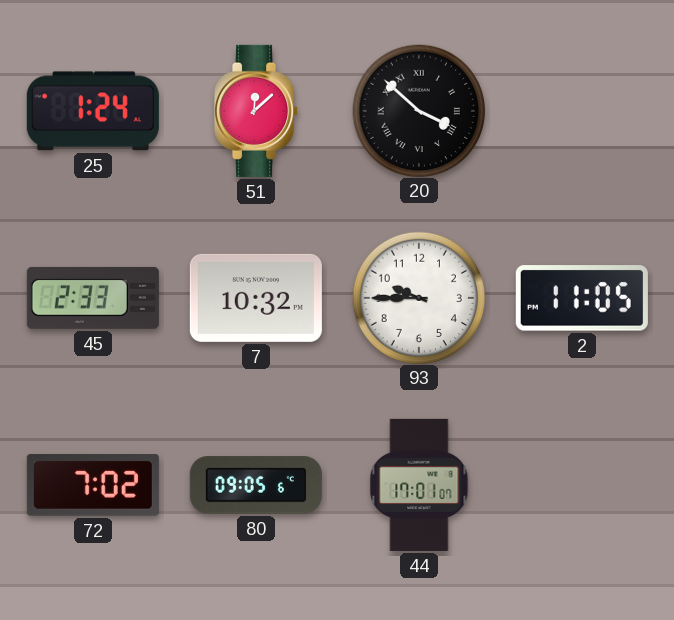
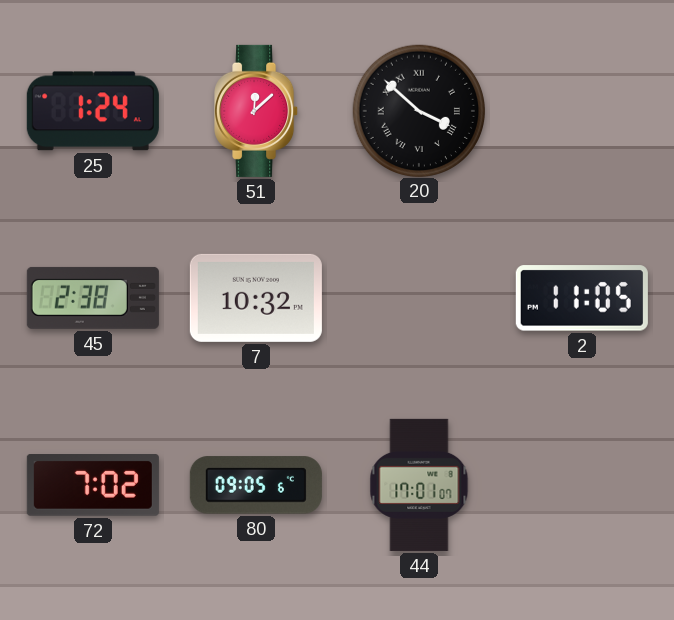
45: 2:33 -> 2:38 (93, 298)
93: 9:45 -> none (418, 297)
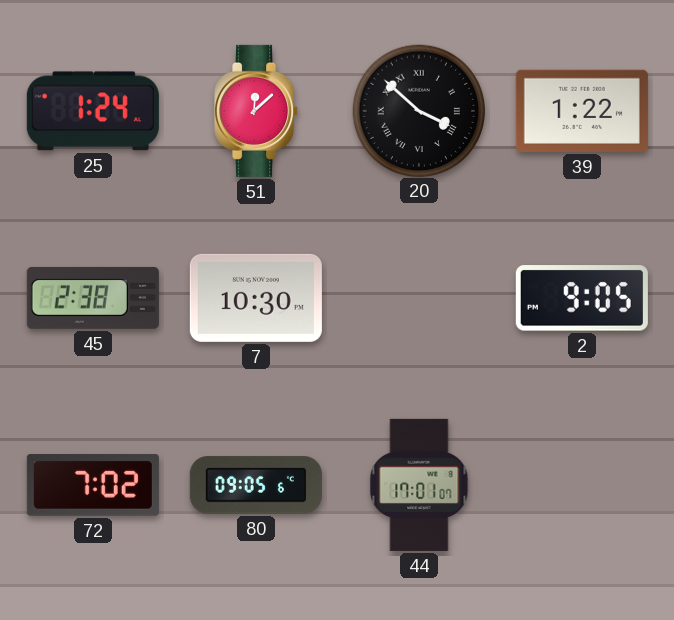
39: none -> 1:22 (582, 111)
7: 10:32 -> 10:30 (256, 298)
2: 11:05 -> 9:05 (582, 298)
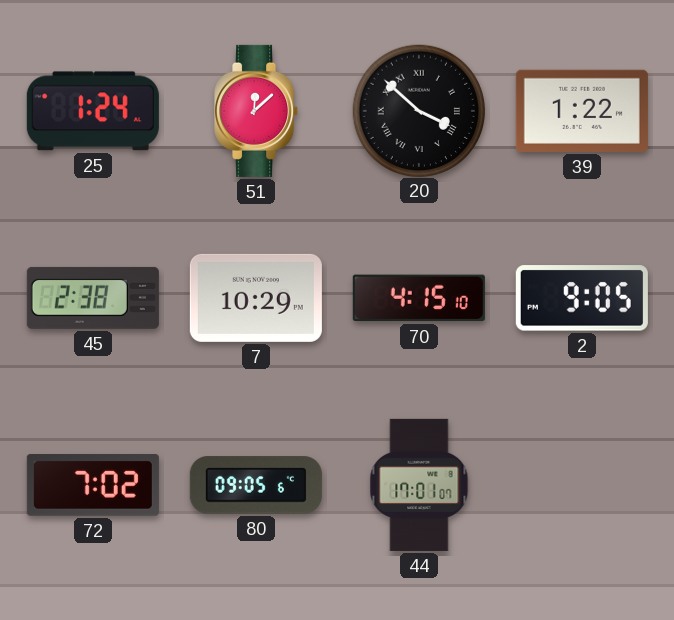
7: 10:30 -> 10:29 (256, 298)
70: none -> 4:15 (419, 298)
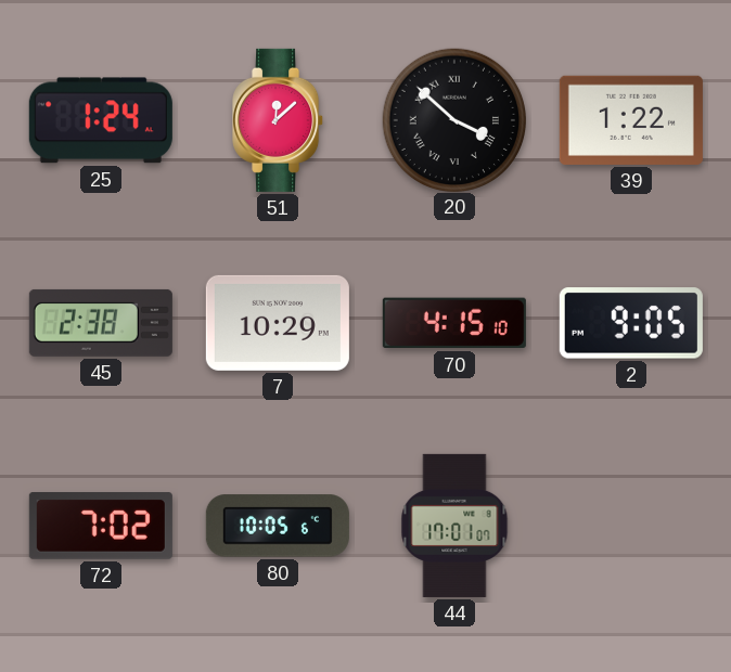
80: 09:05 -> 10:05 (278, 526)
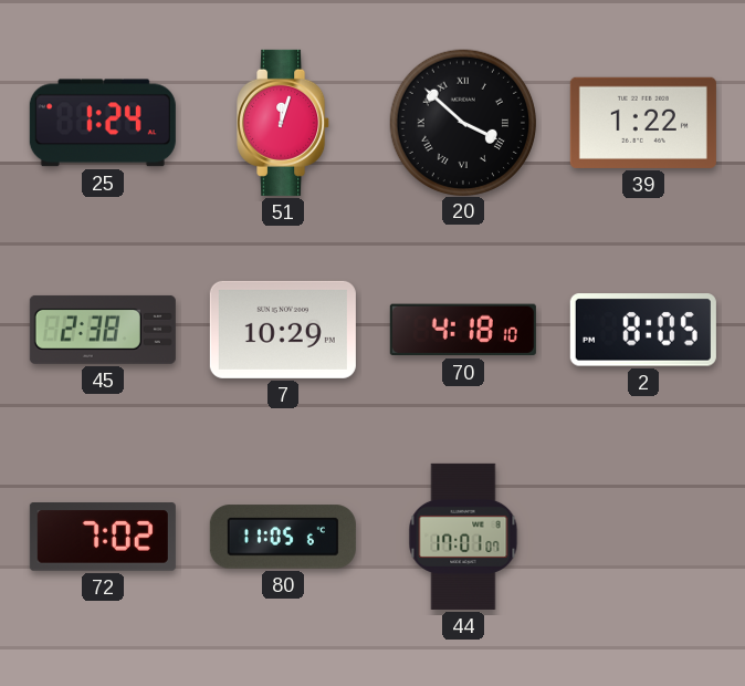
51: 12:08 -> 12:03 (284, 123)
70: 4:15 -> 4:18 (463, 330)
2: 9:05 -> 8:05 (643, 330)
80: 10:05 -> 11:05 (283, 537)
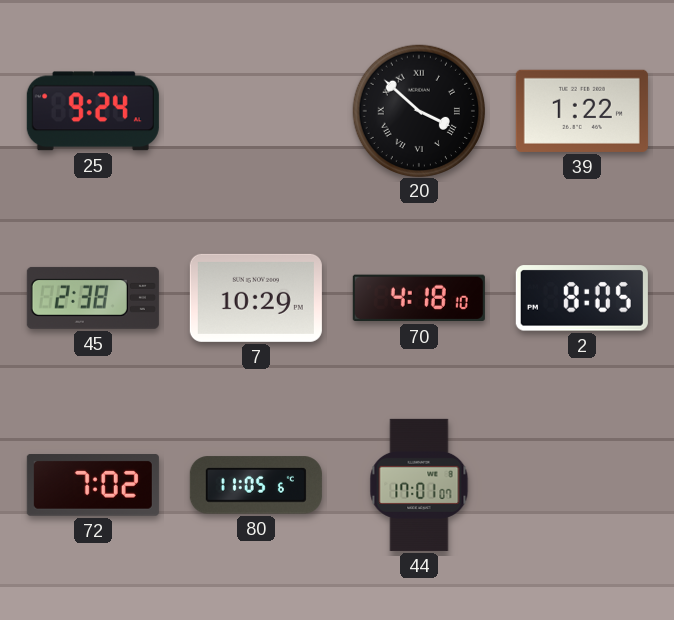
25: 1:24 -> 9:24 (93, 111)
51: 12:03 -> none (284, 123)
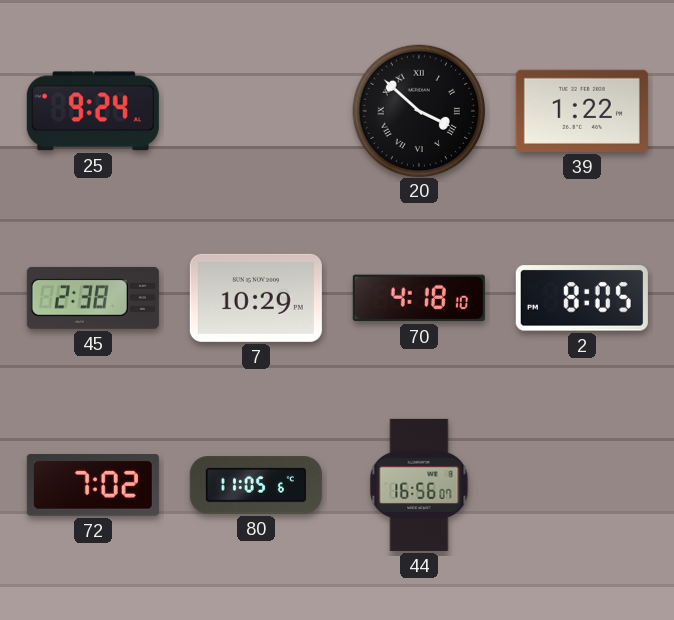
44: 17:01 -> 16:56 (419, 485)
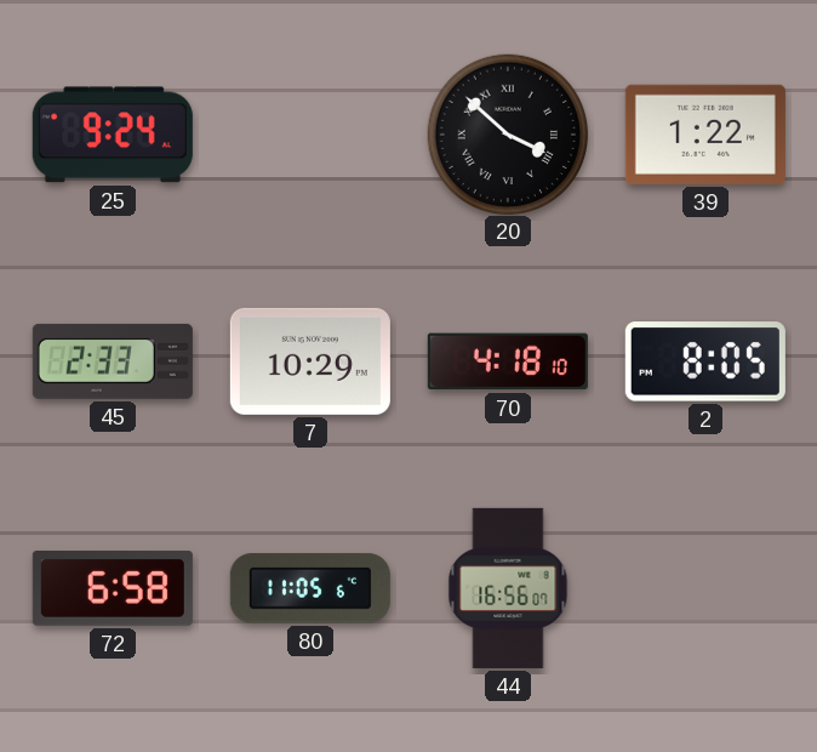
45: 2:38 -> 2:33 (113, 361)
72: 7:02 -> 6:58 (113, 589)
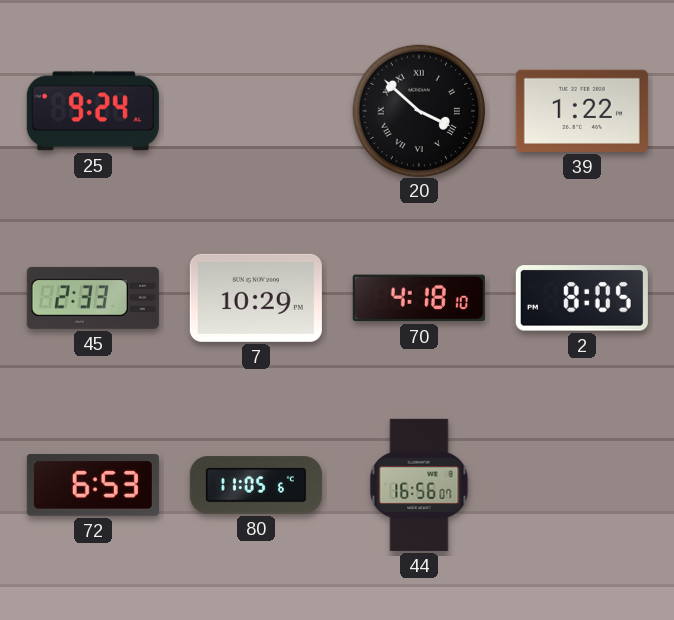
72: 6:58 -> 6:53 (93, 486)
